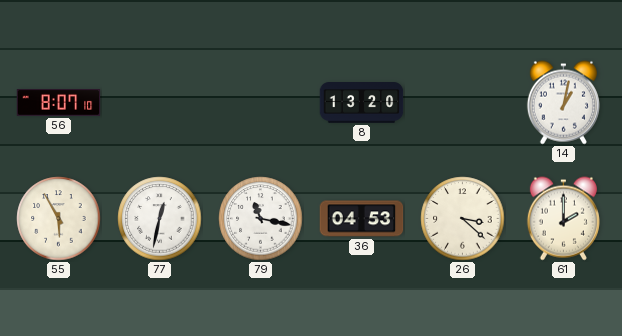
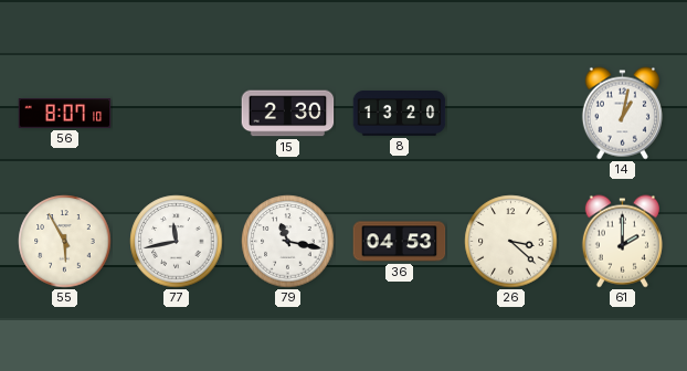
15: none -> 2:30 (288, 114)
77: 12:32 -> 11:43 (177, 242)
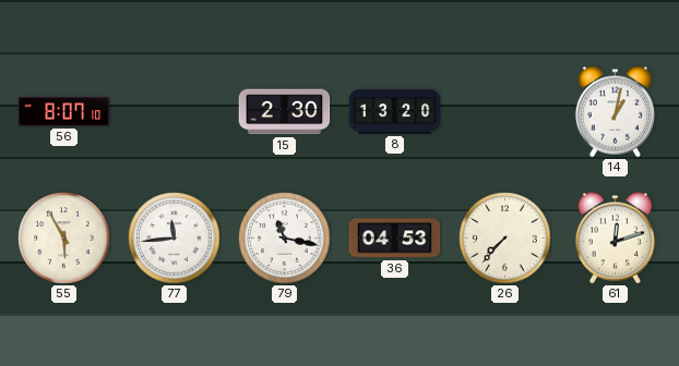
77: 11:43 -> 11:44 (175, 239)
26: 3:22 -> 7:37 (505, 239)
61: 2:00 -> 12:12 (615, 239)
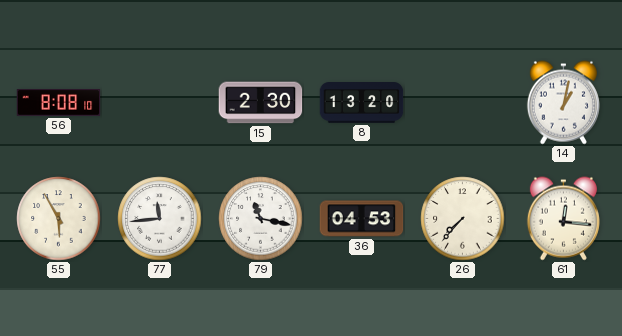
56: 8:07 -> 8:08 (59, 103)
61: 12:12 -> 12:16 (563, 219)
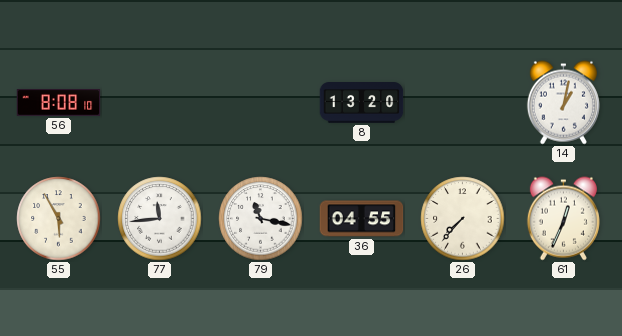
15: 2:30 -> none (261, 103)
36: 04:53 -> 04:55 (362, 219)
61: 12:16 -> 12:34 (563, 219)
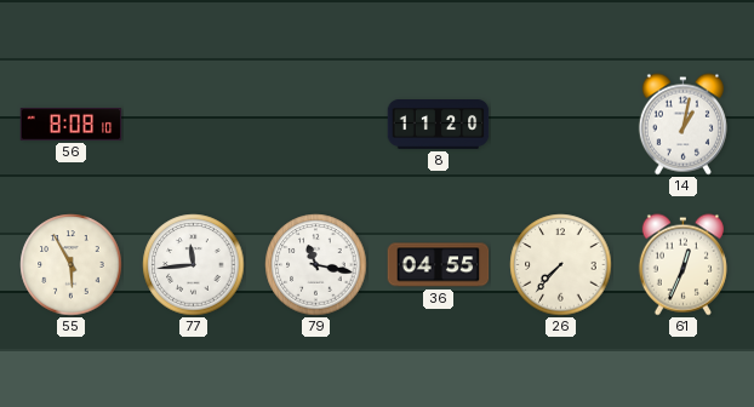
8: 13:20 -> 11:20 (439, 125)
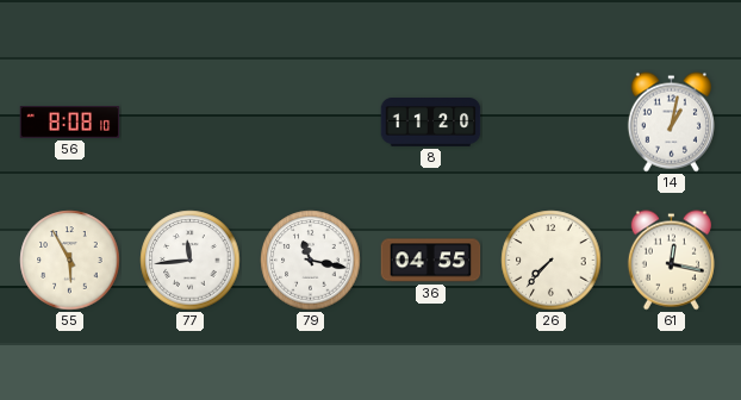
61: 12:34 -> 12:17 (671, 261)
